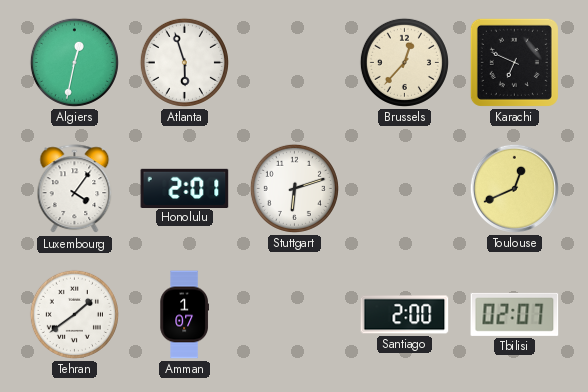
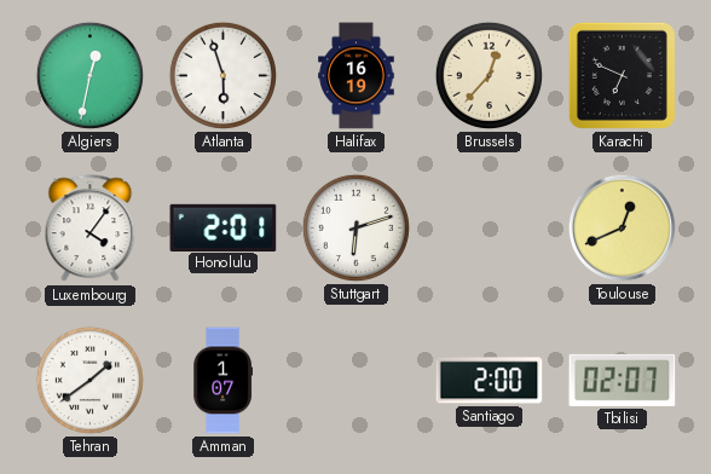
Halifax: none -> 16:19 (357, 76)
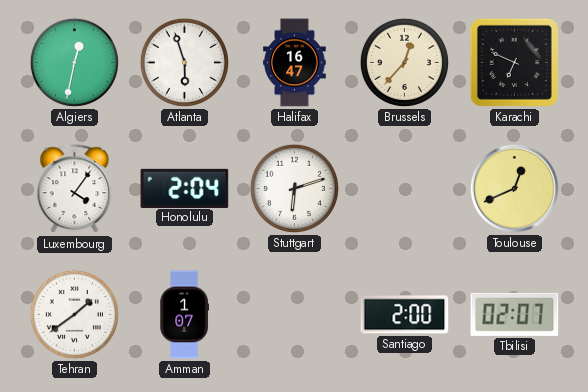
Halifax: 16:19 -> 16:47 (295, 63)
Honolulu: 2:01 -> 2:04 (185, 188)
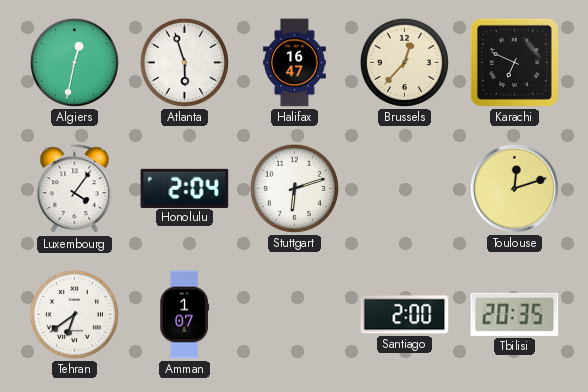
Toulouse: 12:41 -> 12:12 (514, 188)
Tehran: 1:39 -> 6:39 (74, 314)
Tbilisi: 02:07 -> 20:35 (515, 314)
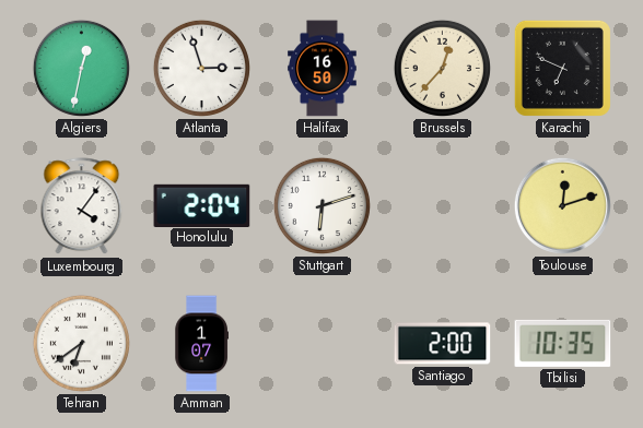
Atlanta: 5:57 -> 2:57 (201, 68)
Halifax: 16:47 -> 16:50 (323, 69)
Tbilisi: 20:35 -> 10:35 (563, 343)
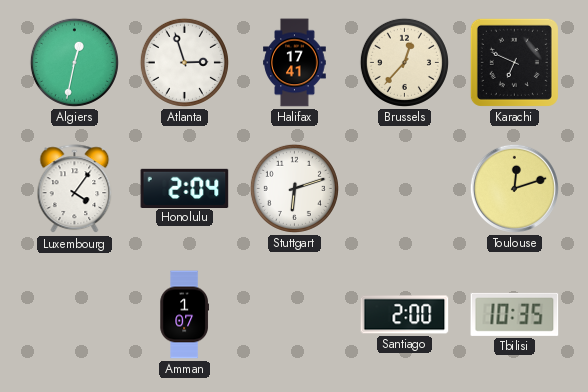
Halifax: 16:50 -> 17:41 (295, 63)
Tehran: 6:39 -> none (81, 343)
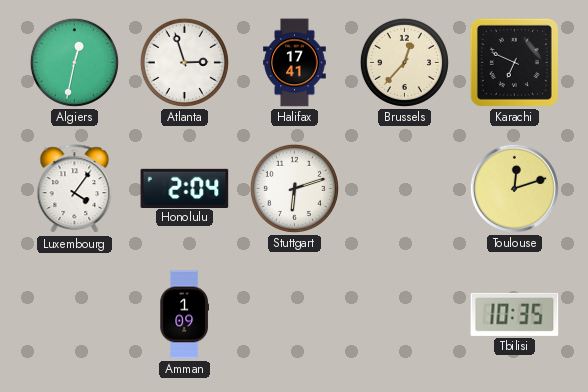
Amman: 1:07 -> 1:09 (184, 315)
Santiago: 2:00 -> none (405, 315)
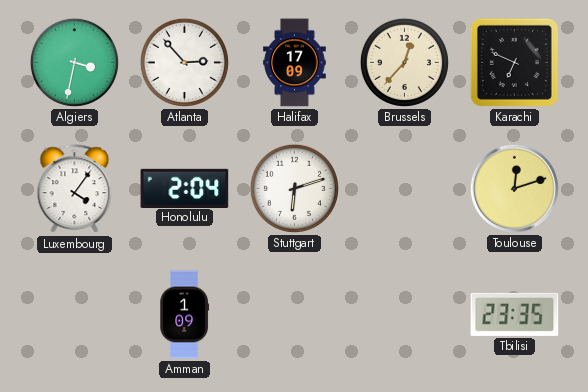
Algiers: 12:32 -> 3:32 (74, 62)
Atlanta: 2:57 -> 2:53 (184, 62)
Halifax: 17:41 -> 17:09 (295, 63)
Tbilisi: 10:35 -> 23:35 (515, 314)
